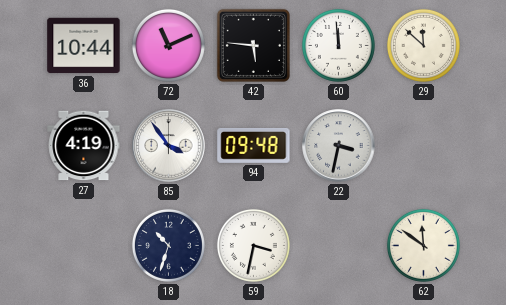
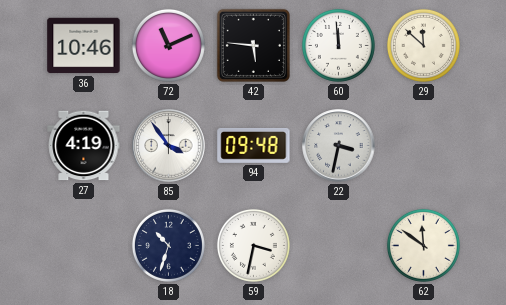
36: 10:44 -> 10:46 (84, 46)
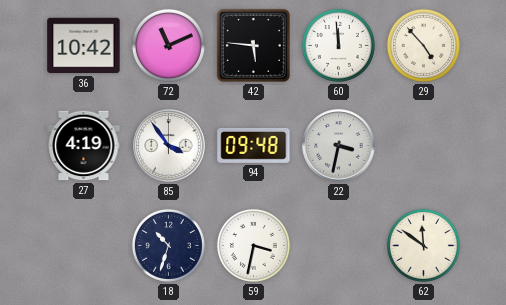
36: 10:46 -> 10:42 (84, 46)
29: 11:52 -> 4:53 (423, 45)
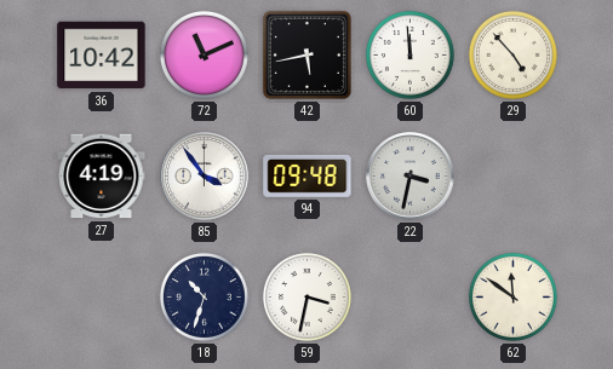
42: 5:46 -> 5:43 (306, 54)
